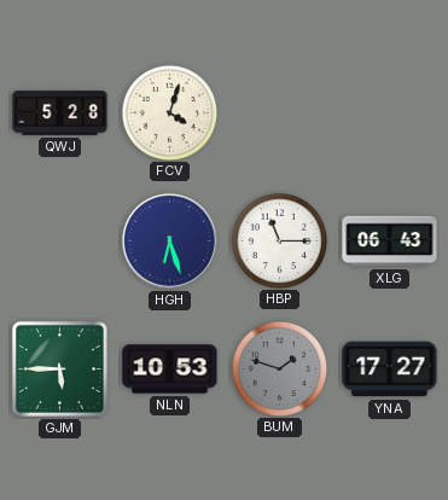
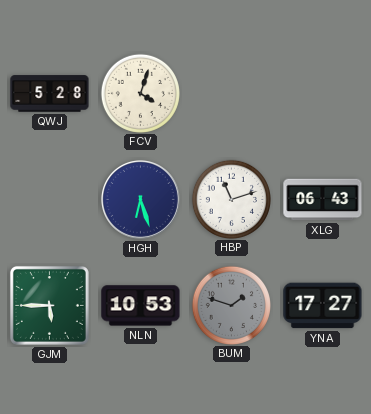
HBP: 11:15 -> 11:12 (231, 199)
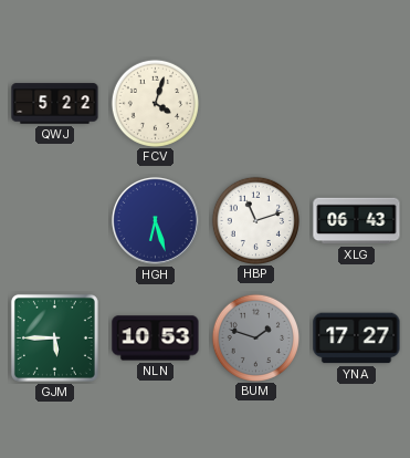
QWJ: 5:28 -> 5:22 (55, 104)
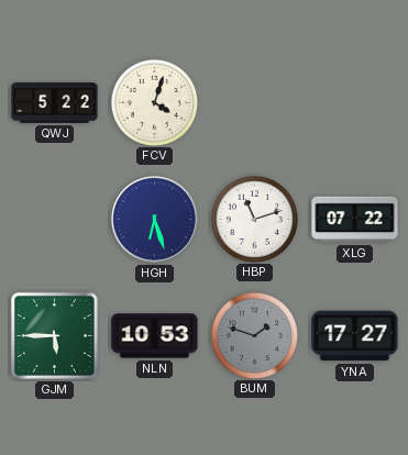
XLG: 06:43 -> 07:22 (355, 220)
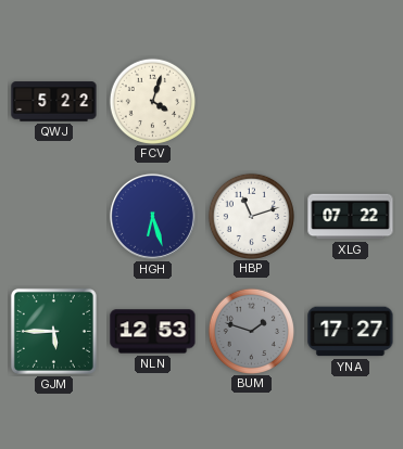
NLN: 10:53 -> 12:53 (153, 332)
